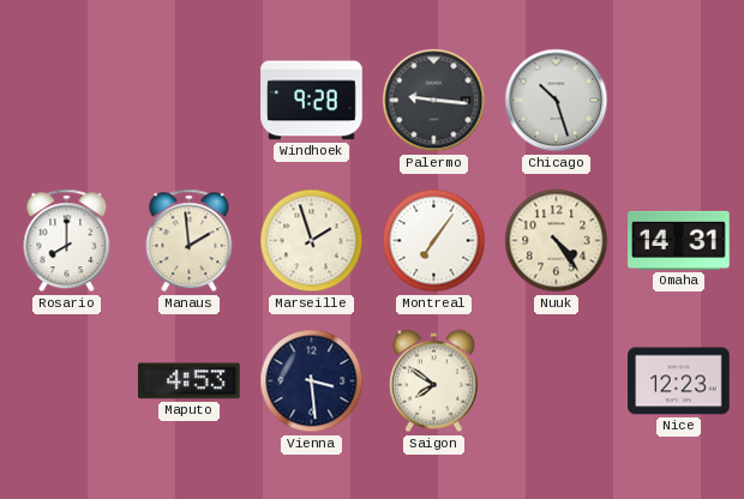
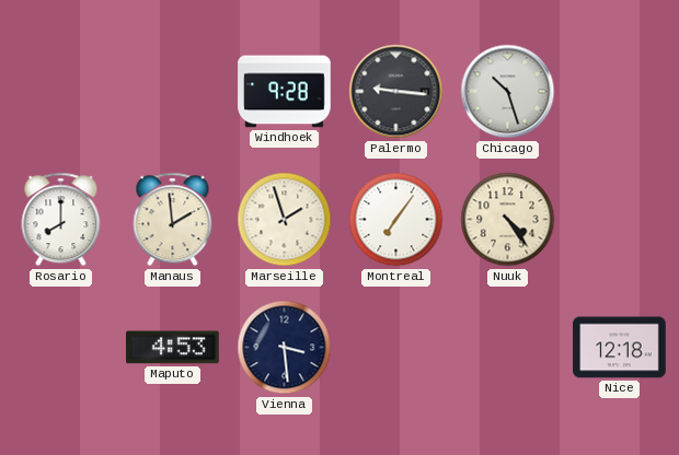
Omaha: 14:31 -> none (679, 240)
Saigon: 7:51 -> none (433, 381)
Nice: 12:23 -> 12:18 (620, 348)
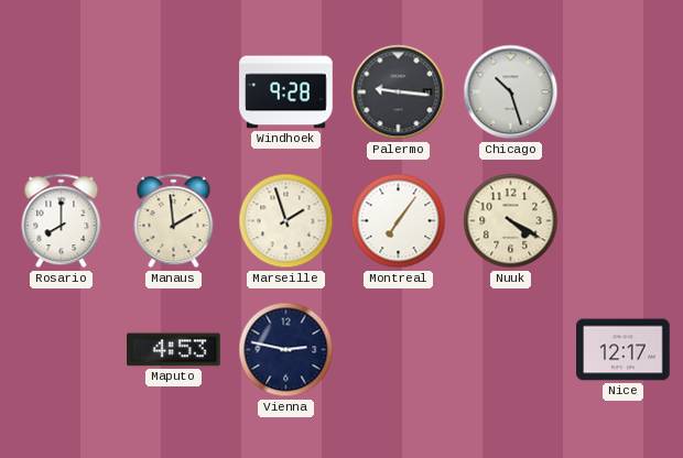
Nuuk: 4:24 -> 4:20 (511, 221)
Vienna: 3:29 -> 2:47 (286, 350)
Nice: 12:18 -> 12:17 (624, 350)
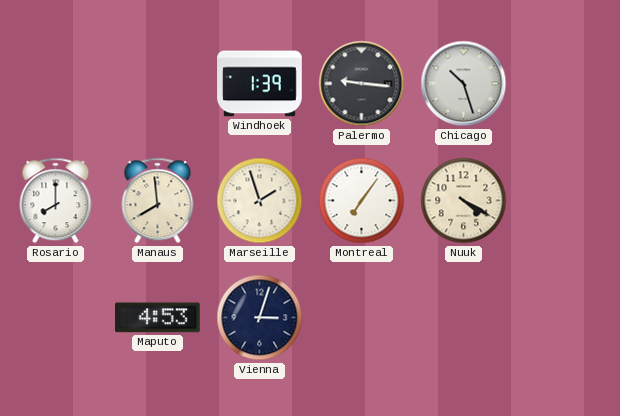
Windhoek: 9:28 -> 1:39 (260, 84)
Manaus: 1:59 -> 7:59 (158, 201)
Vienna: 2:47 -> 3:03 (260, 318)
Nice: 12:17 -> none (624, 350)
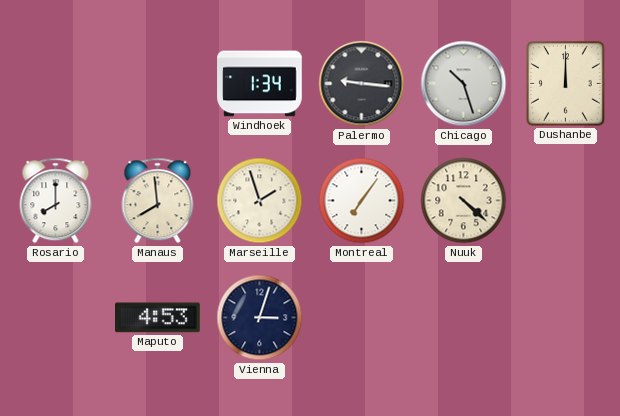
Windhoek: 1:39 -> 1:34 (260, 84)
Dushanbe: none -> 12:00 (566, 84)
Nuuk: 4:20 -> 4:22 (464, 201)
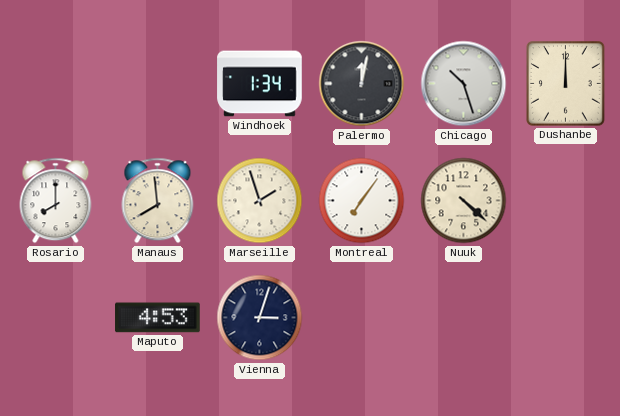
Palermo: 9:16 -> 12:02 (362, 84)
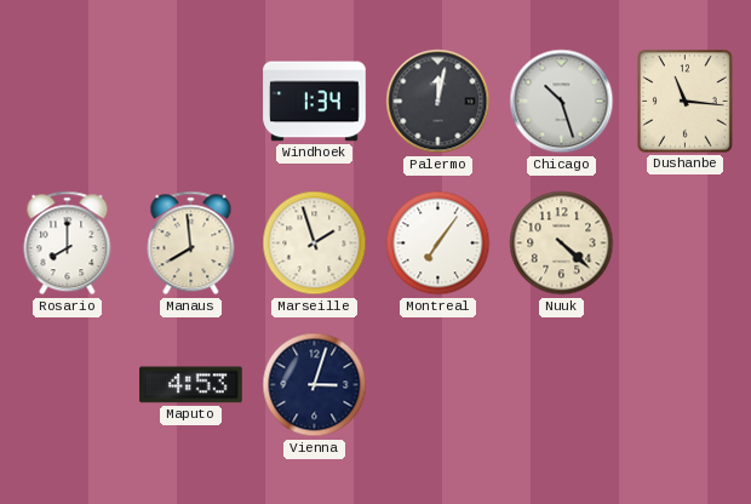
Dushanbe: 12:00 -> 11:16 (686, 102)
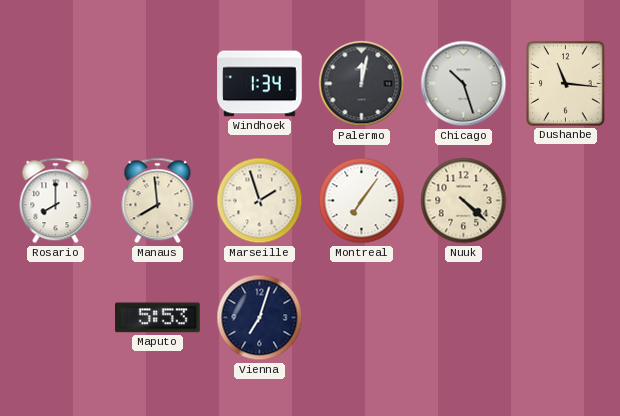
Maputo: 4:53 -> 5:53 (158, 318)
Vienna: 3:03 -> 7:03 (260, 318)
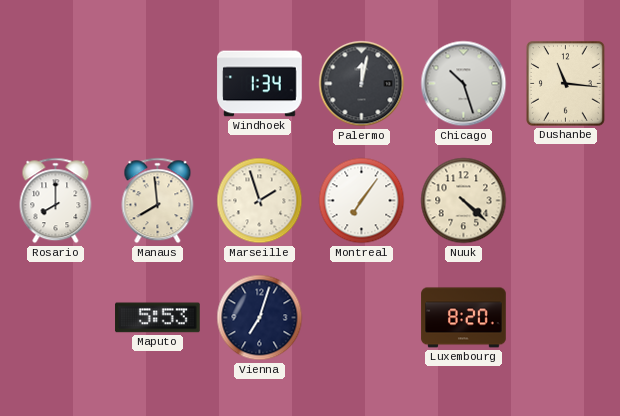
Luxembourg: none -> 8:20 (464, 318)
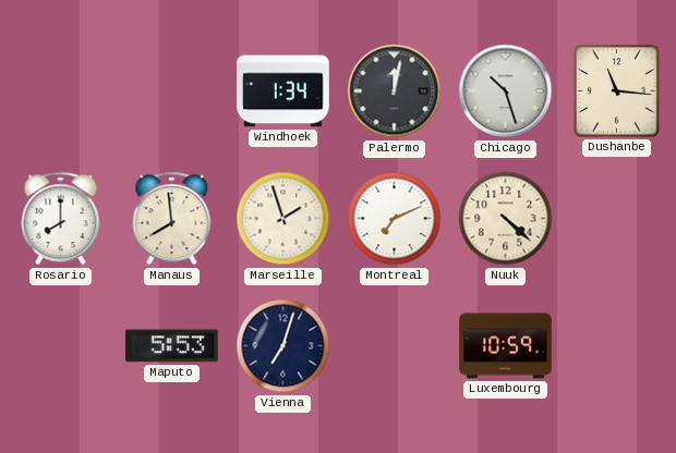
Montreal: 7:06 -> 7:11 (395, 219)
Luxembourg: 8:20 -> 10:59 (506, 346)
